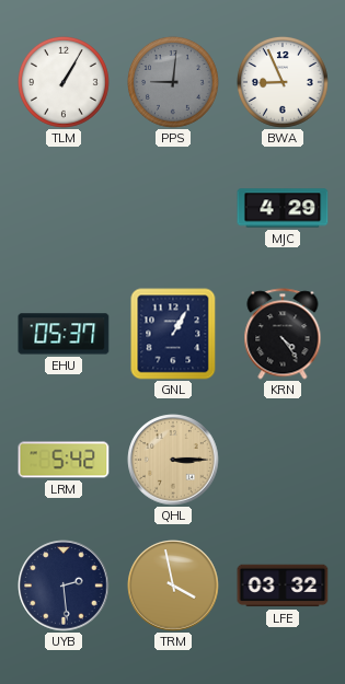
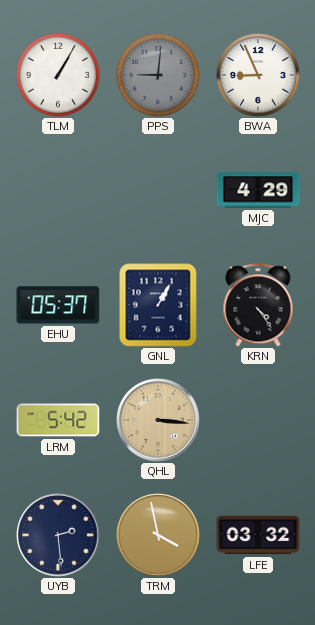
QHL: 3:15 -> 3:16 (158, 420)
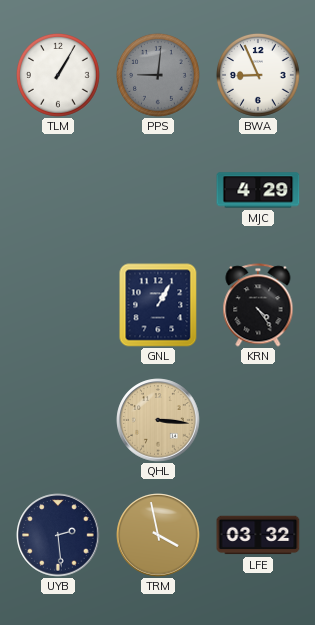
EHU: 05:37 -> none (58, 305)
LRM: 5:42 -> none (58, 420)
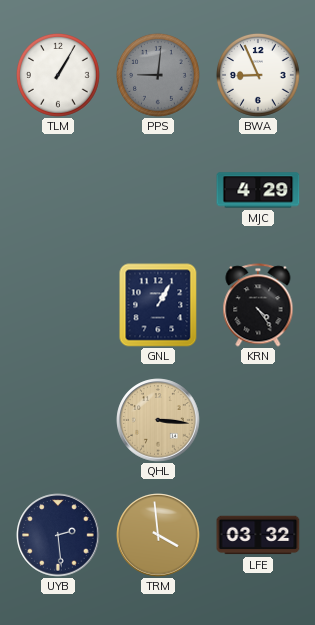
TRM: 3:58 -> 3:59 (158, 535)
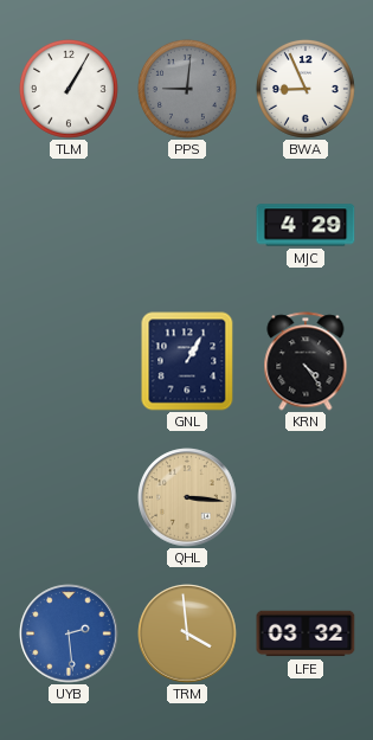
UYB dial: navy -> blue (69, 633)
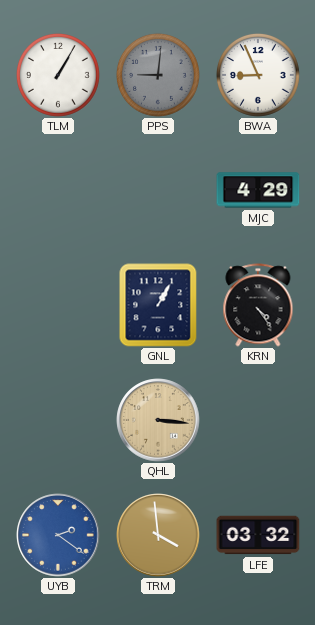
UYB: 2:29 -> 2:21 (58, 535)
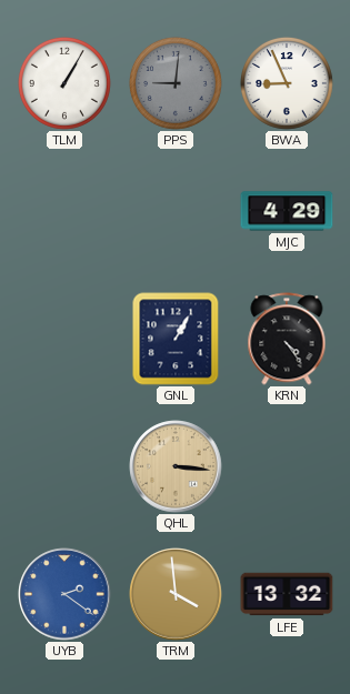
LFE: 03:32 -> 13:32 (287, 594)
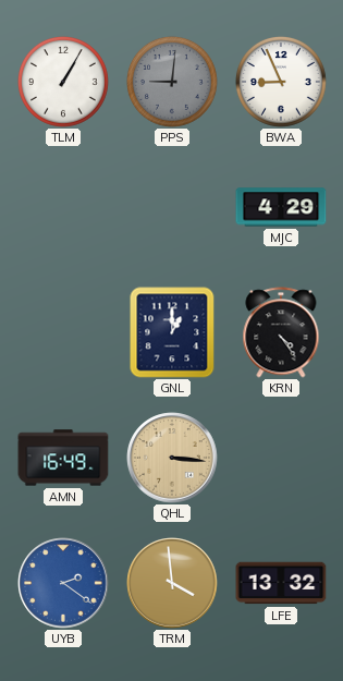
GNL: 1:05 -> 1:00 (172, 332)
AMN: none -> 16:49 (63, 458)
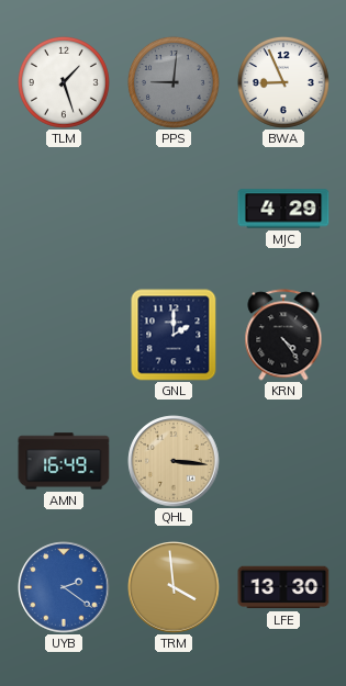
TLM: 1:05 -> 1:27 (64, 82)
GNL: 1:00 -> 2:00 (174, 335)
LFE: 13:32 -> 13:30 (283, 587)
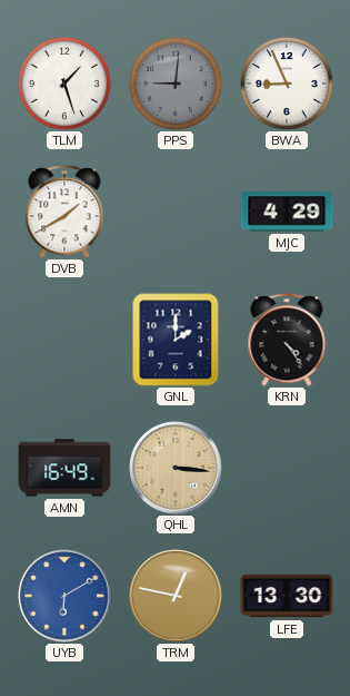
DVB: none -> 1:40 (64, 212)
UYB: 2:21 -> 6:10 (64, 596)
TRM: 3:59 -> 12:47 (176, 596)
